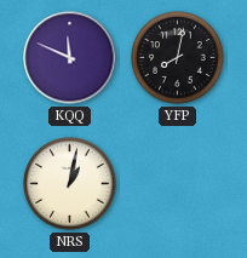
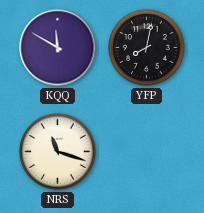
KQQ: 11:49 -> 11:50 (58, 48)
NRS: 1:02 -> 11:18 (58, 152)
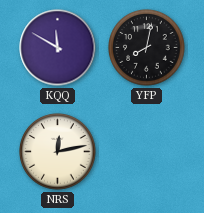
NRS: 11:18 -> 12:13 (58, 152)
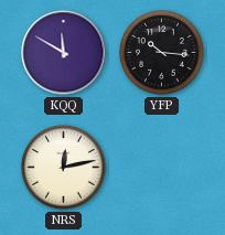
YFP: 8:02 -> 10:16 (162, 53)
